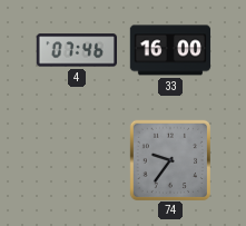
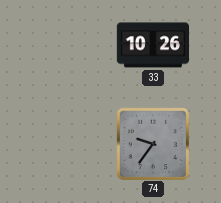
4: 07:46 -> none (76, 50)
33: 16:00 -> 10:26 (153, 45)
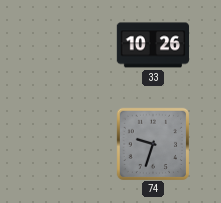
74: 9:36 -> 9:33 (152, 143)
